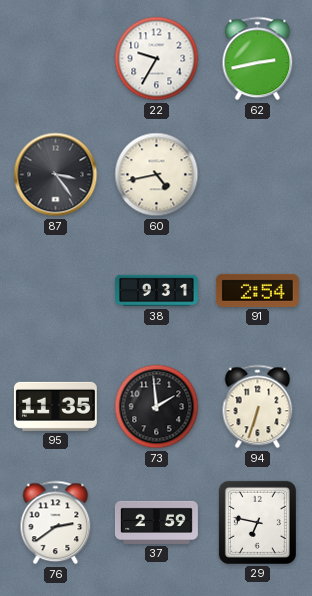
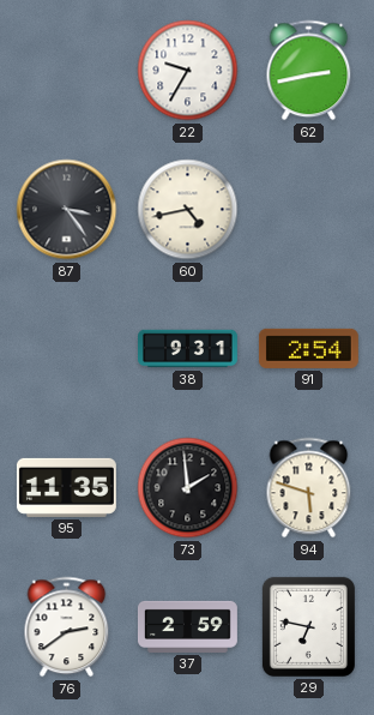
94: 6:33 -> 5:48 (309, 488)
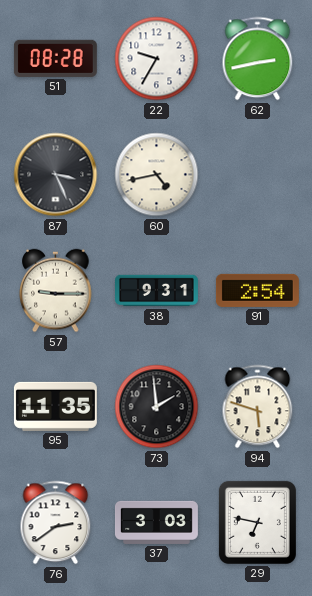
51: none -> 08:28 (55, 58)
87: 3:24 -> 3:26 (56, 175)
57: none -> 9:15 (56, 291)
37: 2:59 -> 3:03 (156, 522)
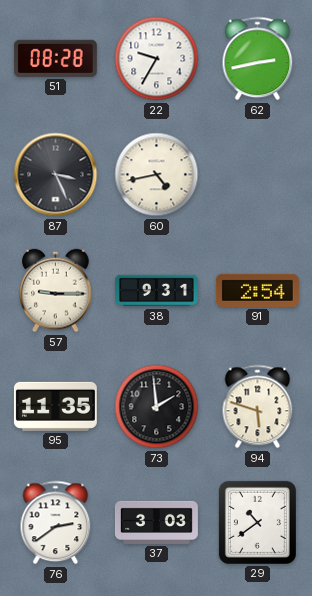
29: 6:47 -> 10:39 (257, 522)
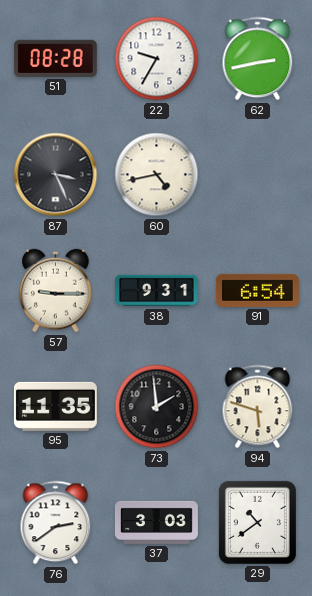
91: 2:54 -> 6:54 (257, 290)
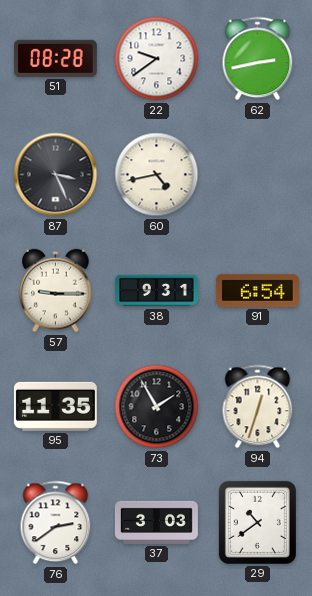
22: 9:35 -> 9:39 (157, 59)
73: 1:59 -> 1:55 (157, 407)
94: 5:48 -> 12:33 (258, 407)
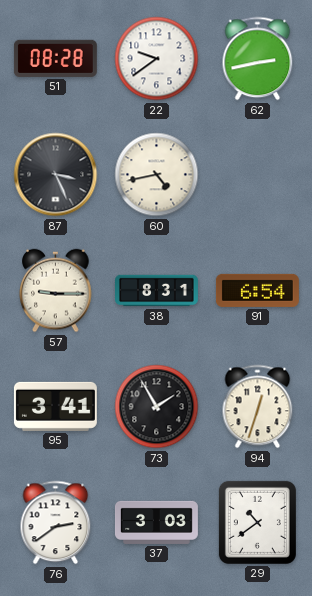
38: 9:31 -> 8:31 (157, 291)
95: 11:35 -> 3:41 (55, 406)
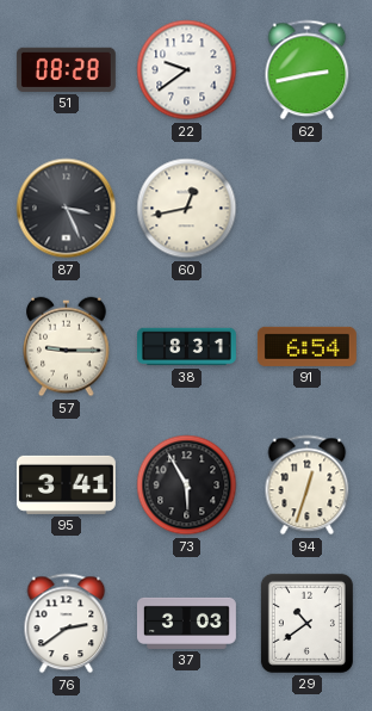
60: 4:43 -> 12:43 (187, 209)
73: 1:55 -> 5:55 (187, 486)
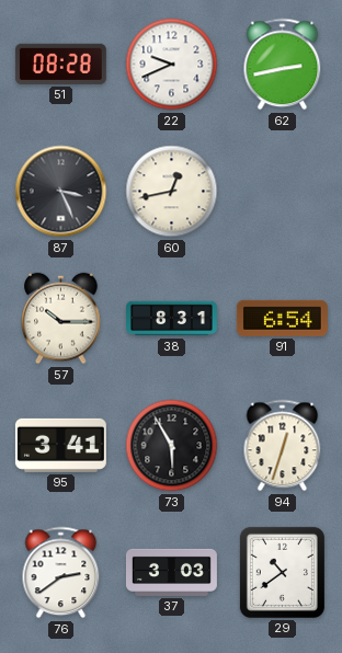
22: 9:39 -> 9:41 (172, 65)
57: 9:15 -> 10:15 (61, 319)
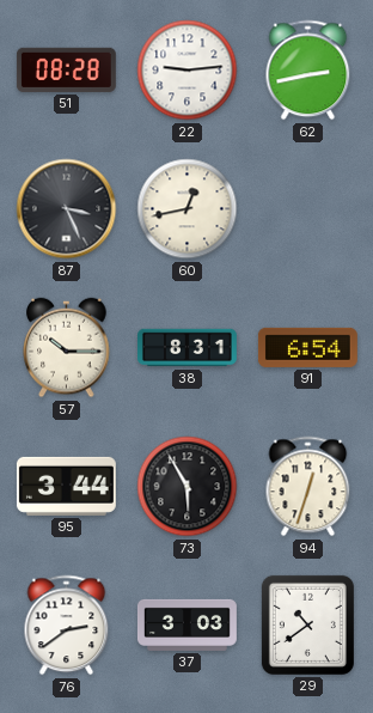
22: 9:41 -> 9:14 (188, 71)
95: 3:41 -> 3:44 (66, 486)
